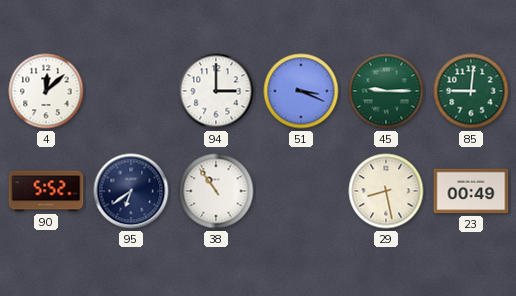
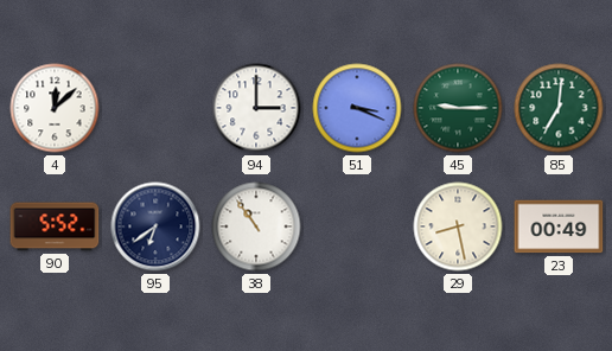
85: 9:01 -> 7:01 (559, 108)
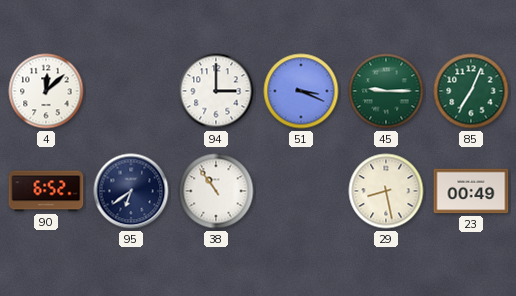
85: 7:01 -> 7:04 (471, 91)
90: 5:52 -> 6:52 (46, 191)
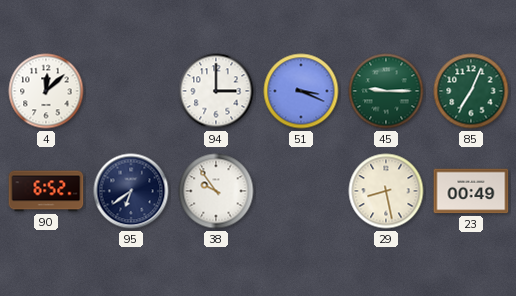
38: 10:54 -> 9:54 (216, 191)
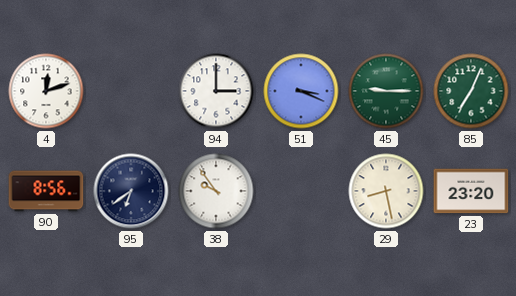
4: 12:08 -> 12:12 (46, 91)
90: 6:52 -> 8:56 (46, 191)
23: 00:49 -> 23:20 (471, 191)
